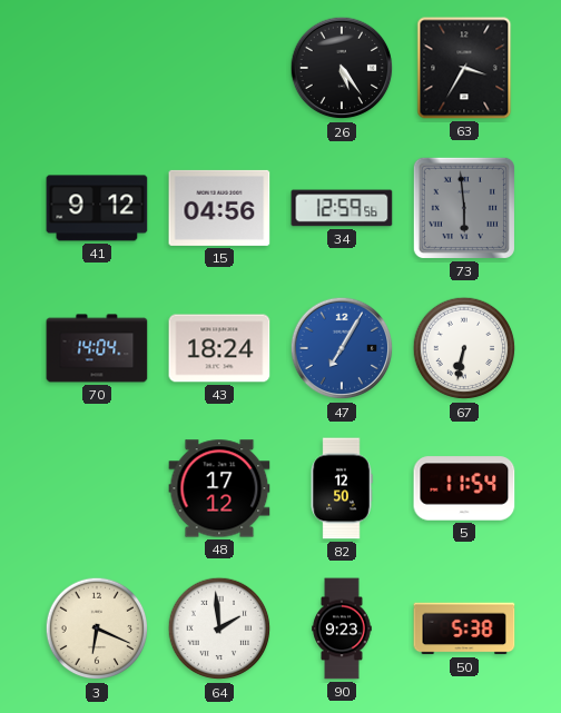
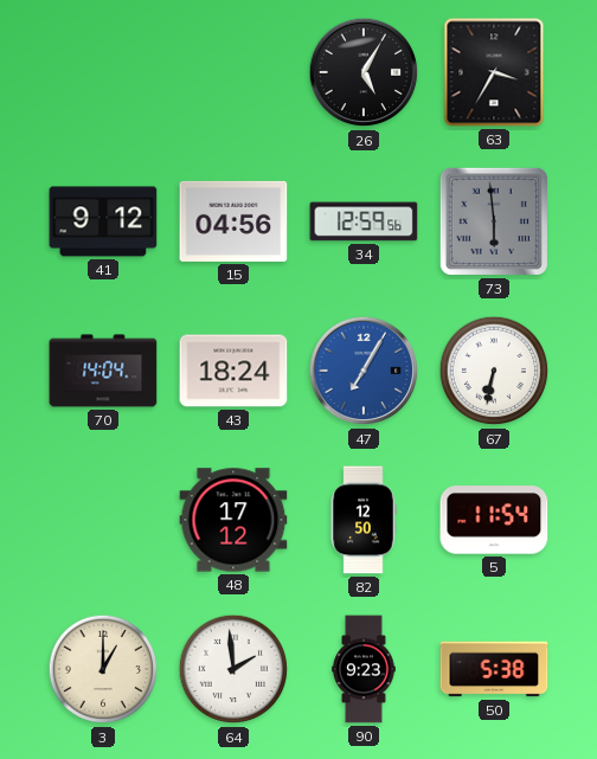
26: 5:24 -> 5:05 (364, 72)
3: 6:19 -> 1:00 (103, 669)
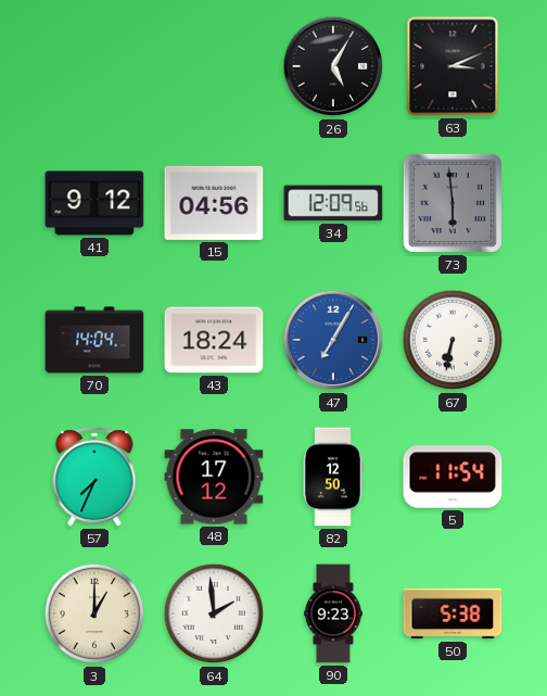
63: 3:35 -> 3:11 (453, 66)
34: 12:59 -> 12:09 (333, 203)
57: none -> 7:34 (94, 477)
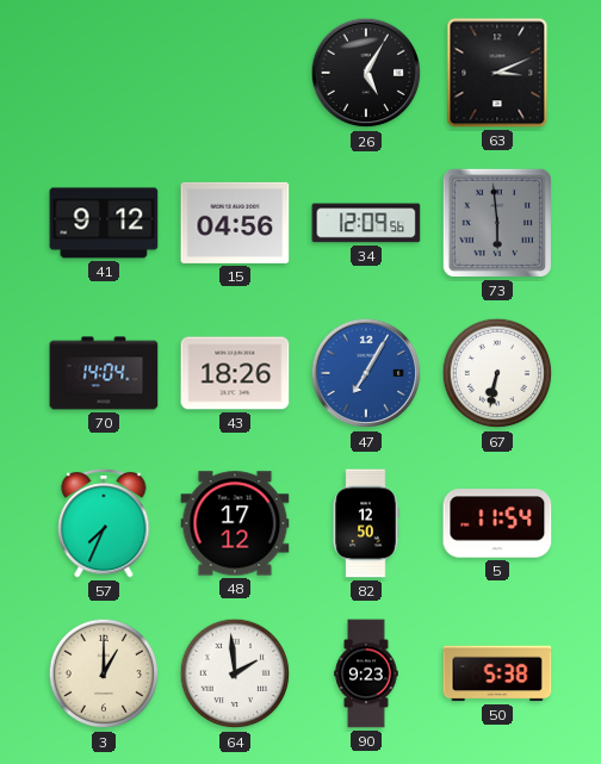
43: 18:24 -> 18:26 (235, 373)
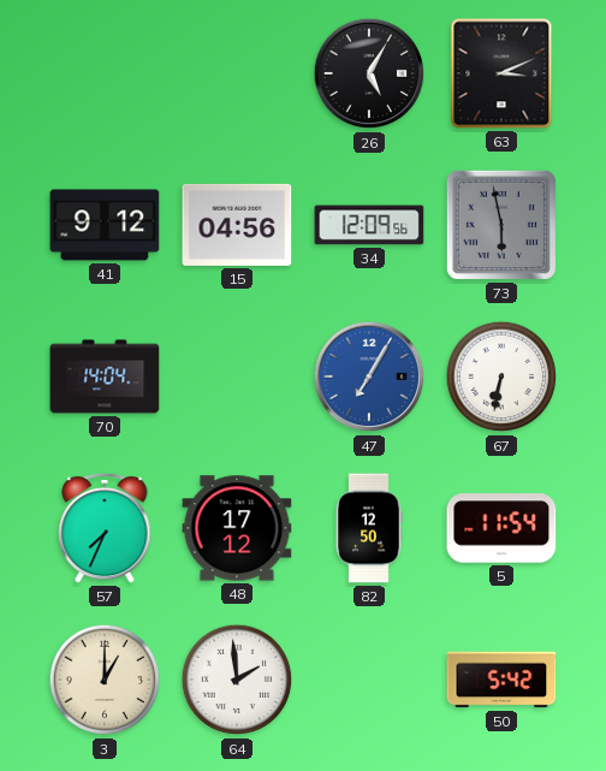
73: 5:59 -> 5:58 (501, 225)
43: 18:26 -> none (235, 373)
90: 9:23 -> none (366, 673)
50: 5:38 -> 5:42 (501, 680)
